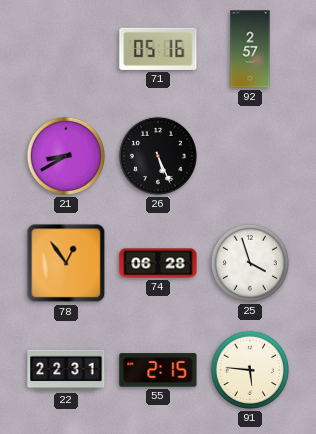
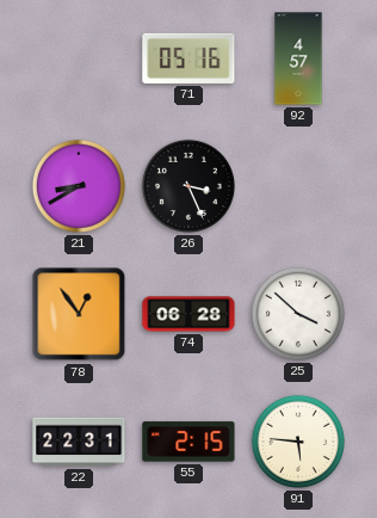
92: 2:57 -> 4:57 (298, 58)
26: 5:26 -> 3:26 (188, 186)
25: 3:57 -> 3:52 (298, 314)
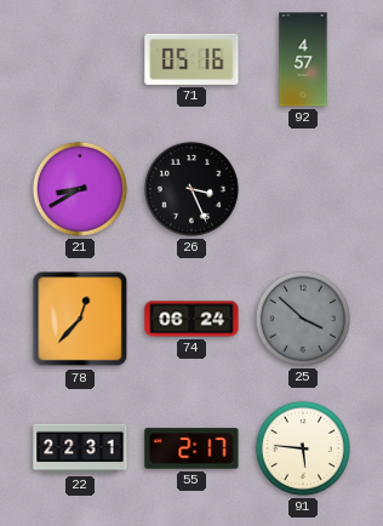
78: 12:54 -> 12:37 (80, 319)
74: 06:28 -> 06:24 (191, 319)
25 dial: white -> grey (303, 319)
55: 2:15 -> 2:17 (191, 448)
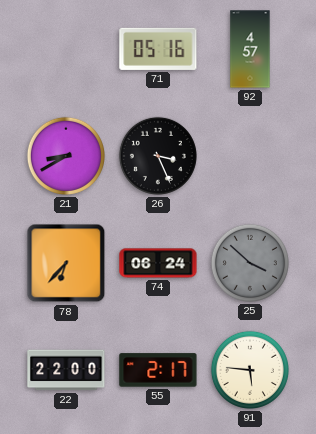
78: 12:37 -> 6:37 (66, 263)
22: 22:31 -> 22:00 (66, 370)
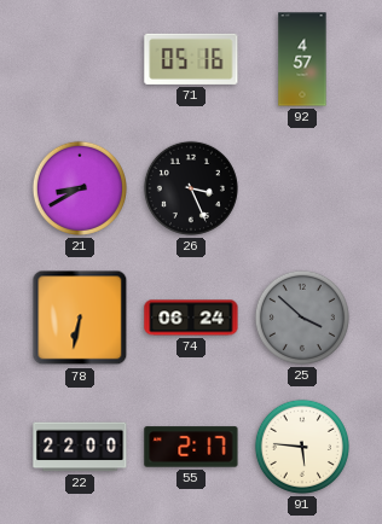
78: 6:37 -> 6:32 (80, 318)
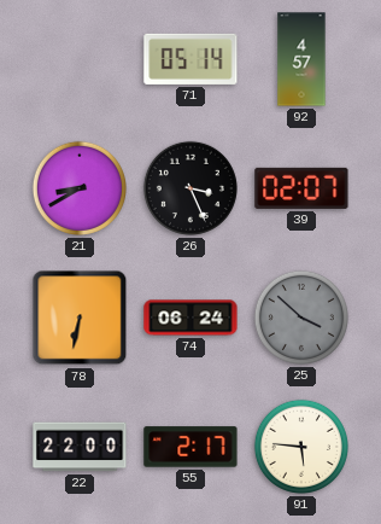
71: 05:16 -> 05:14 (190, 59)
39: none -> 02:07 (301, 188)
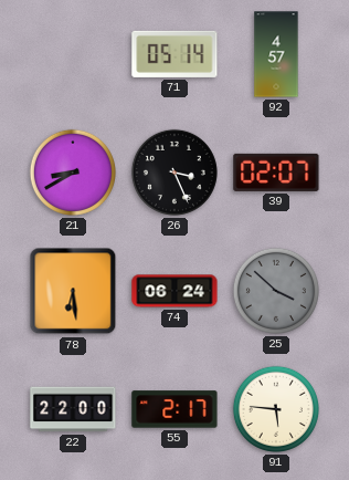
78: 6:32 -> 6:29 (73, 291)
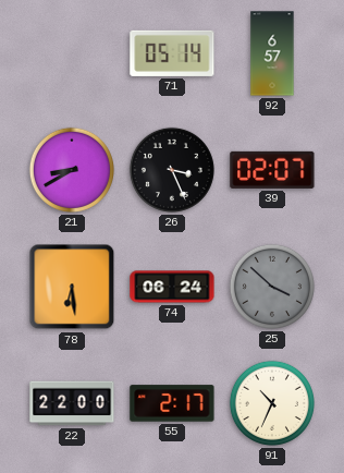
92: 4:57 -> 6:57 (272, 53)
91: 5:46 -> 10:34 (272, 403)
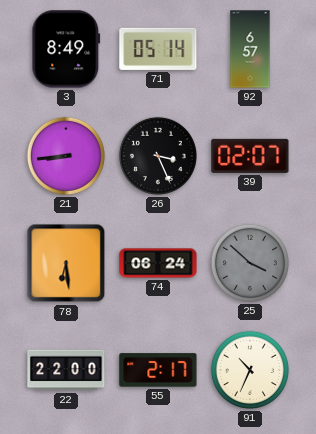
3: none -> 8:49 (66, 49)
21: 8:40 -> 8:44 (66, 156)
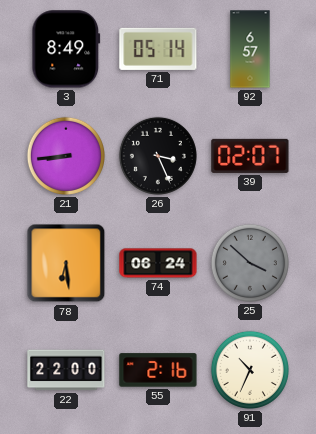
55: 2:17 -> 2:16 (158, 370)
